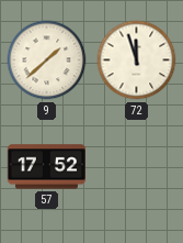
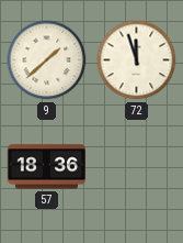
57: 17:52 -> 18:36 (46, 167)
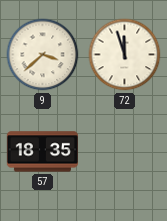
9: 1:38 -> 3:38 (43, 55)
57: 18:36 -> 18:35 (42, 152)
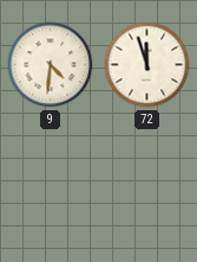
9: 3:38 -> 4:31 (51, 65)
57: 18:35 -> none (42, 152)
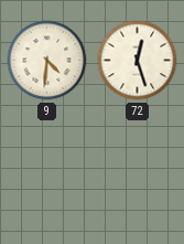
72: 11:57 -> 12:27 (138, 61)
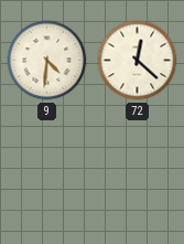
72: 12:27 -> 12:22 (138, 61)
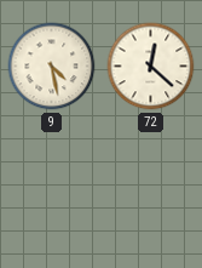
9: 4:31 -> 4:28 (52, 67)
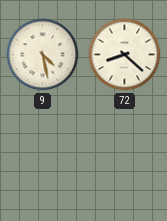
72: 12:22 -> 8:22 (125, 55)
